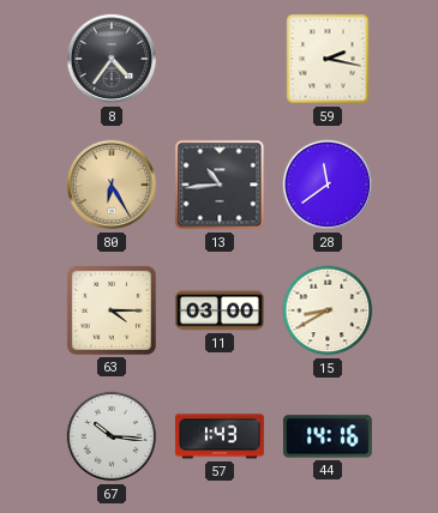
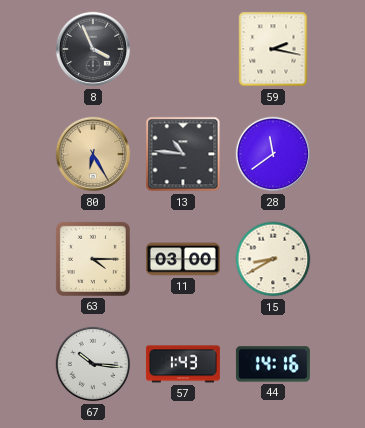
8: 4:36 -> 3:56 (93, 49)
13: 10:44 -> 10:46 (183, 154)
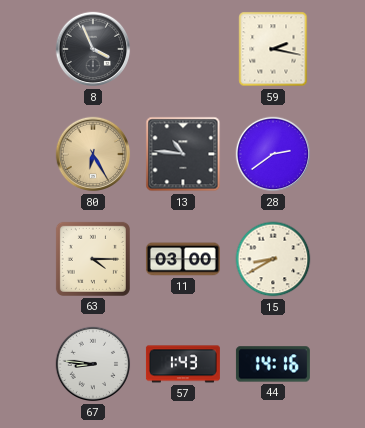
28: 11:39 -> 2:39 (273, 154)
67: 10:16 -> 8:46 (93, 364)
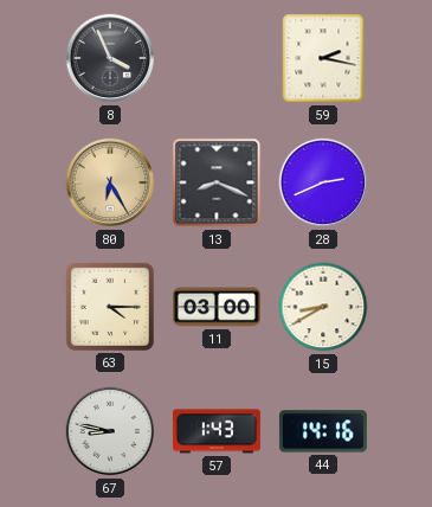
13: 10:46 -> 8:19 (217, 182)
28: 2:39 -> 2:41 (323, 182)
67: 8:46 -> 8:47 (110, 431)
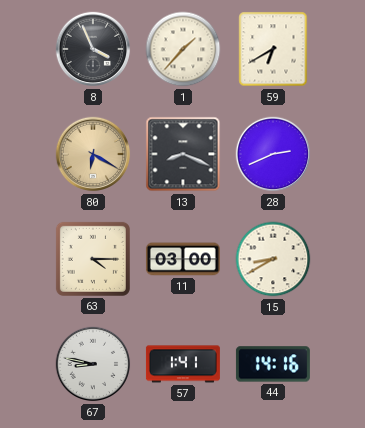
1: none -> 1:37 (183, 49)
59: 2:17 -> 6:40 (273, 49)
80: 6:25 -> 6:20 (93, 154)
57: 1:43 -> 1:41 (183, 364)
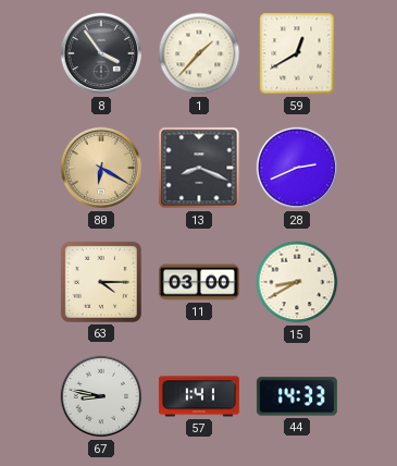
8: 3:56 -> 3:54 (101, 53)
59: 6:40 -> 12:40 (297, 53)
44: 14:16 -> 14:33 (297, 396)
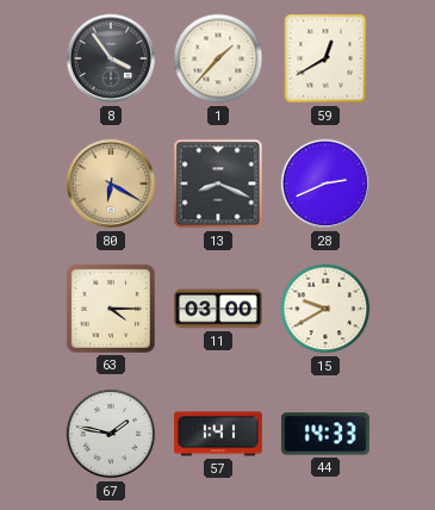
15: 8:40 -> 9:40 (325, 309)
67: 8:47 -> 1:47 (111, 434)
